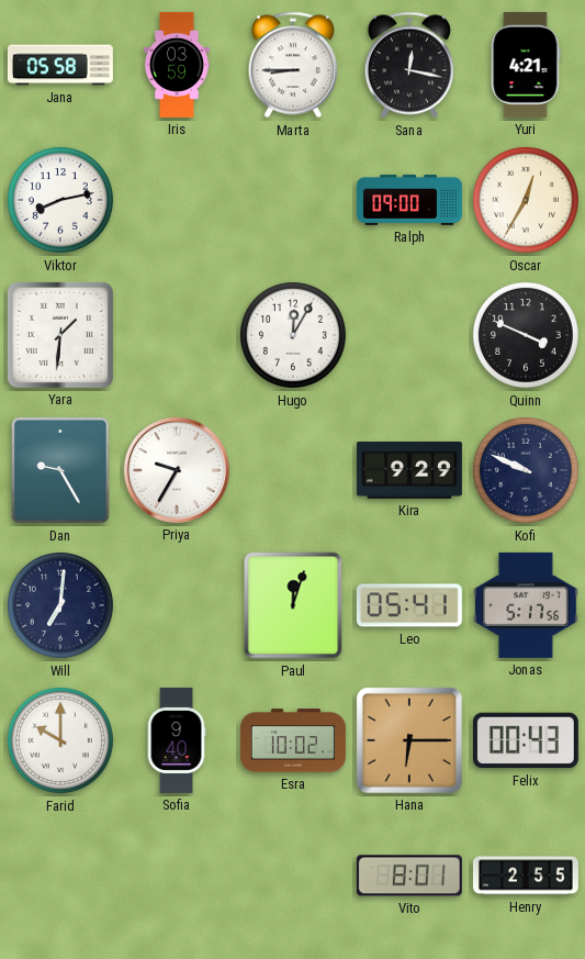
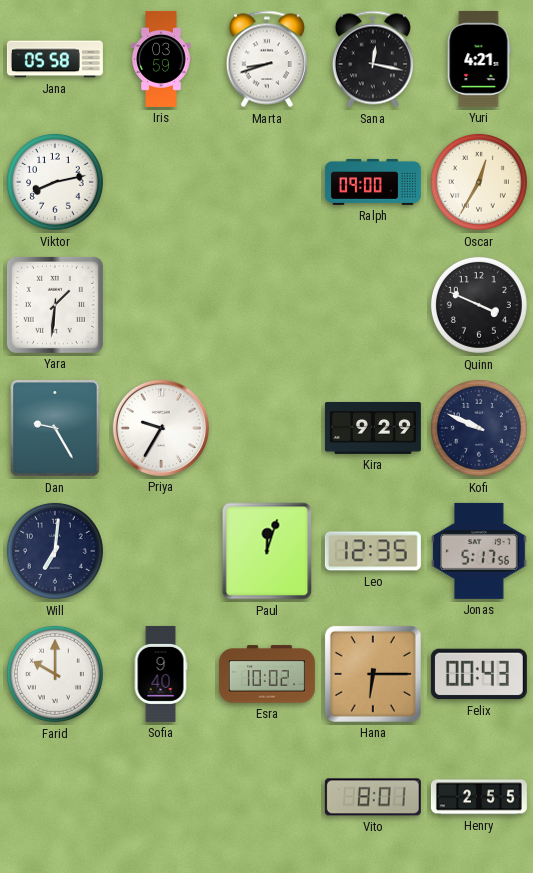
Marta: 8:45 -> 8:42 (267, 59)
Hugo: 12:05 -> none (293, 335)
Leo: 05:41 -> 12:35 (373, 551)
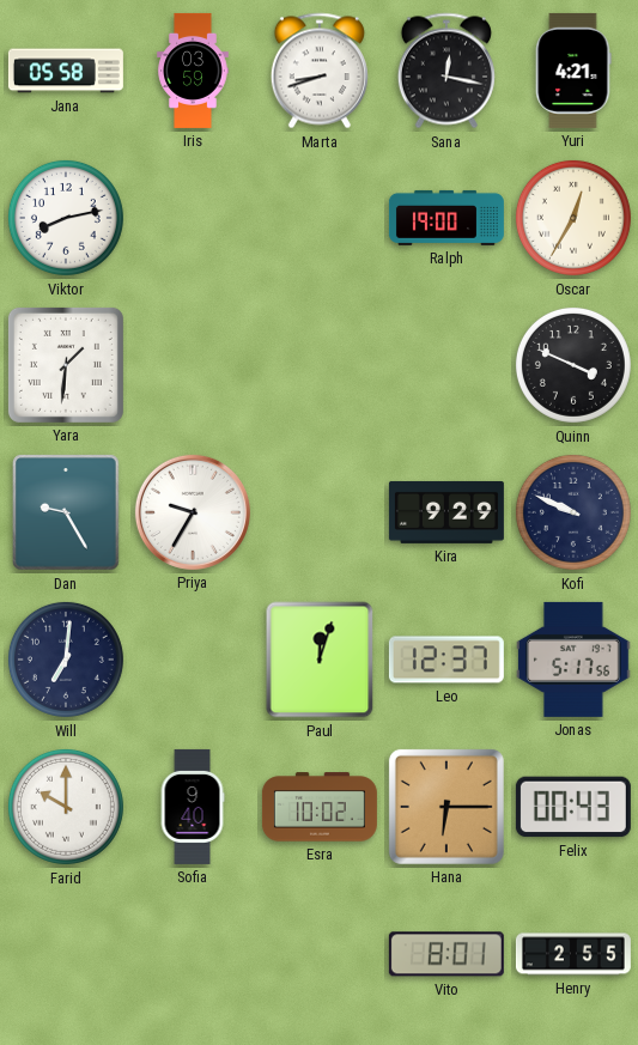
Ralph: 09:00 -> 19:00 (446, 218)
Leo: 12:35 -> 12:37 (446, 660)
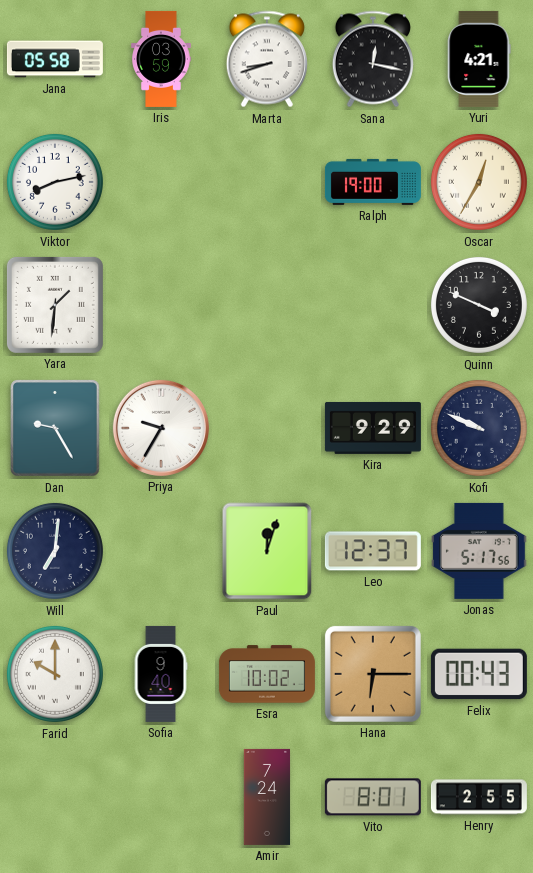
Amir: none -> 7:24 (267, 797)
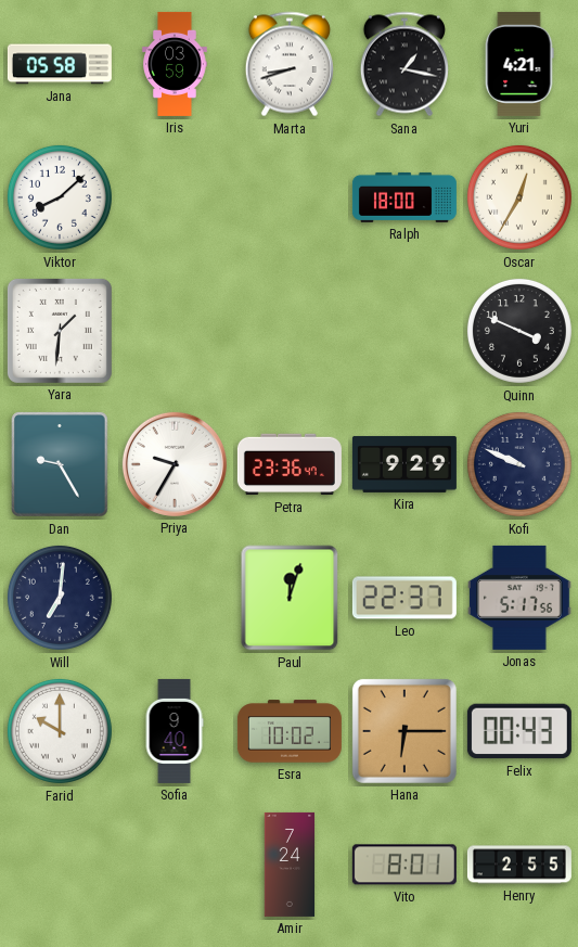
Sana: 12:17 -> 1:17 (404, 64)
Viktor: 8:13 -> 8:08 (60, 197)
Ralph: 19:00 -> 18:00 (404, 197)
Petra: none -> 23:36 (290, 464)
Leo: 12:37 -> 22:37 (404, 598)
